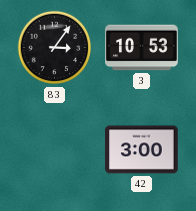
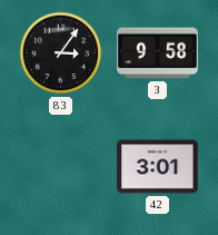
3: 10:53 -> 9:58 (158, 53)
42: 3:00 -> 3:01 (158, 167)
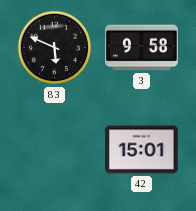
83: 3:06 -> 5:49 (55, 48)
42: 3:01 -> 15:01 (142, 150)
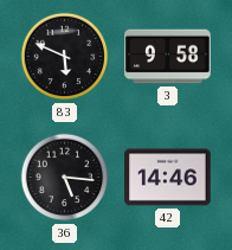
36: none -> 5:16 (65, 178)
42: 15:01 -> 14:46 (168, 178)
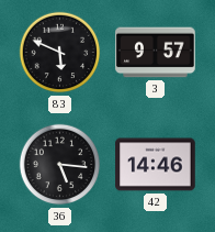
3: 9:58 -> 9:57 (156, 53)
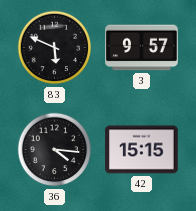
36: 5:16 -> 4:16 (55, 150)
42: 14:46 -> 15:15 (142, 150)
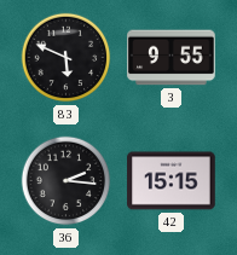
3: 9:57 -> 9:55 (172, 58)
36: 4:16 -> 2:16 (67, 181)
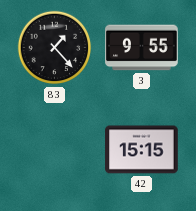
83: 5:49 -> 1:23 (55, 48)
36: 2:16 -> none (67, 181)
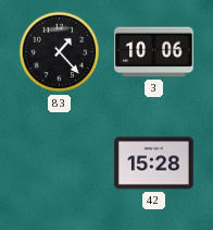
3: 9:55 -> 10:06 (154, 52)
42: 15:15 -> 15:28 (154, 164)
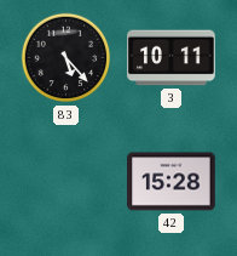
83: 1:23 -> 5:23 (67, 58)
3: 10:06 -> 10:11 (172, 58)
